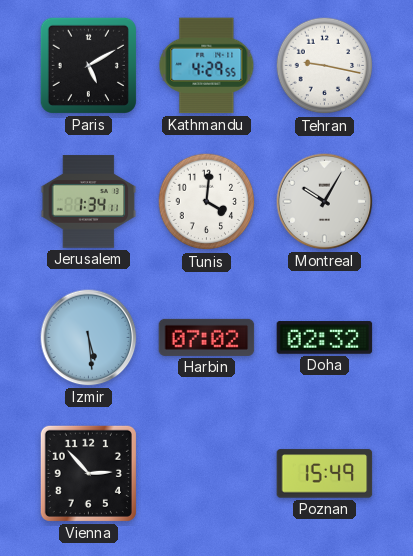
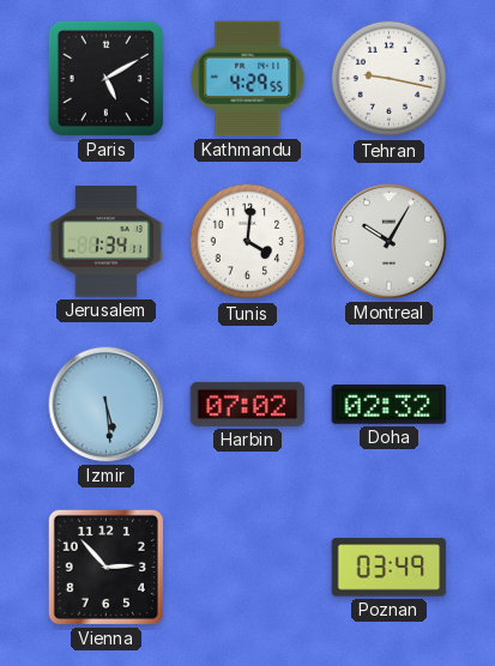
Poznan: 15:49 -> 03:49 (390, 568)
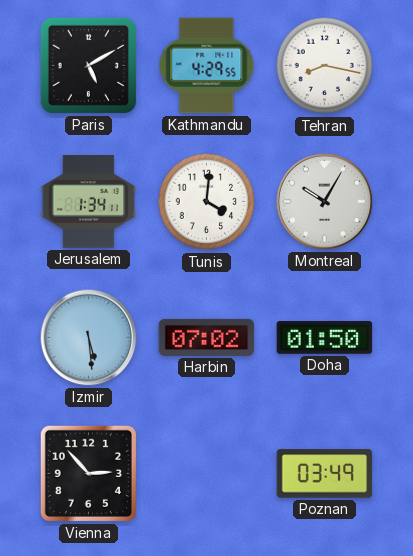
Tehran: 9:17 -> 8:17 (325, 66)
Doha: 02:32 -> 01:50 (325, 338)
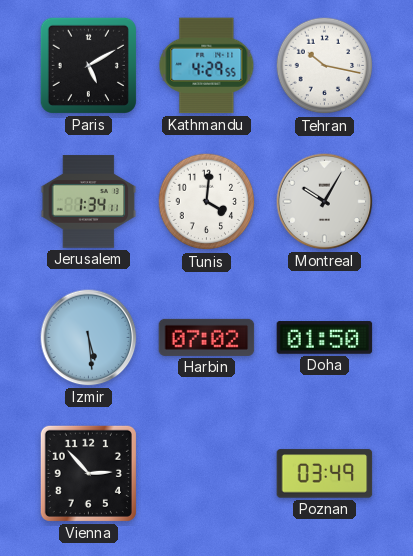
Tehran: 8:17 -> 10:17 (325, 66)
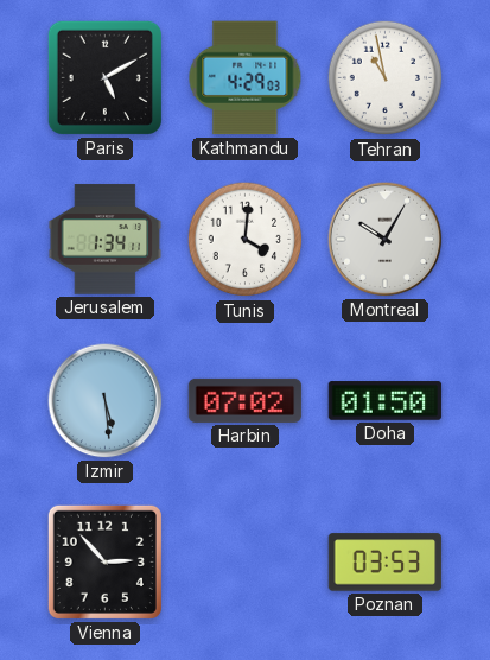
Kathmandu: 4:29:55 -> 4:29:03 (246, 78)
Tehran: 10:17 -> 10:58 (386, 78)
Poznan: 03:49 -> 03:53 (386, 563)
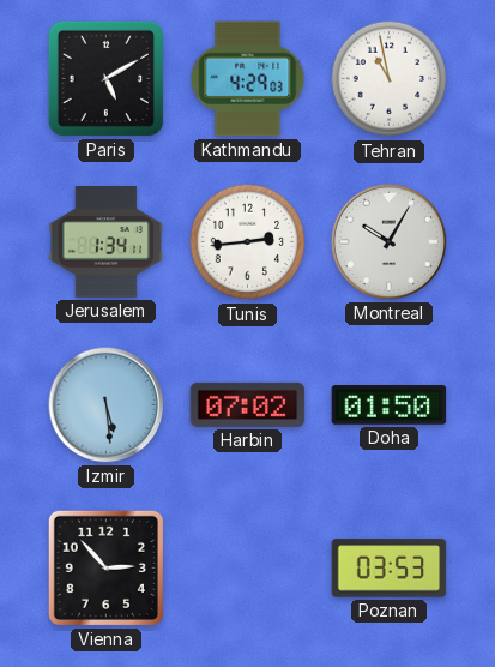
Tunis: 4:01 -> 2:44 (248, 242)
